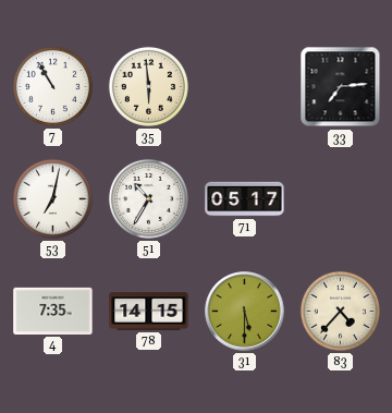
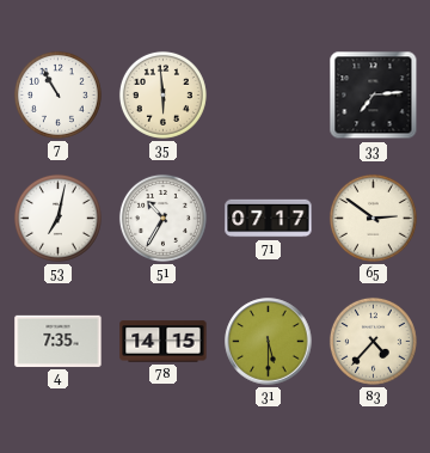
71: 05:17 -> 07:17 (269, 219)
65: none -> 2:51 (373, 218)
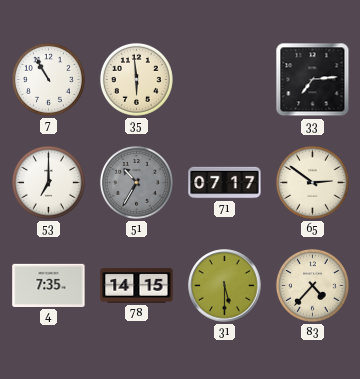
53: 7:02 -> 7:00 (48, 182)
51 dial: white -> grey (136, 182)
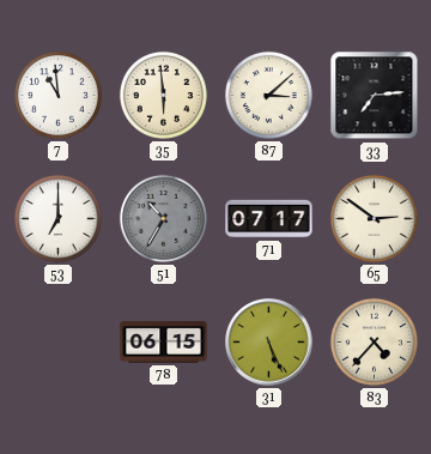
7: 10:55 -> 10:59 (57, 95)
87: none -> 3:08 (268, 95)
4: 7:35 -> none (49, 285)
78: 14:15 -> 06:15 (164, 343)
31: 5:30 -> 5:26 (269, 343)
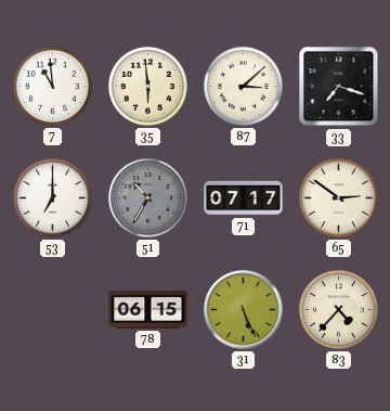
33: 7:14 -> 7:18 (339, 87)
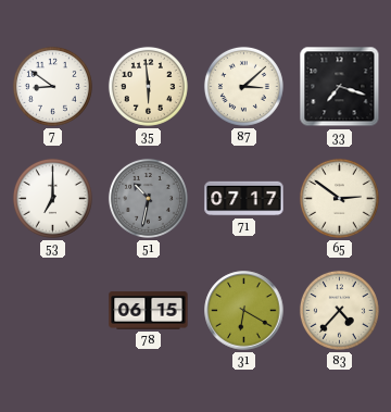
7: 10:59 -> 8:51 (52, 86)
51: 10:35 -> 10:32 (148, 198)
31: 5:26 -> 6:20 (244, 311)
